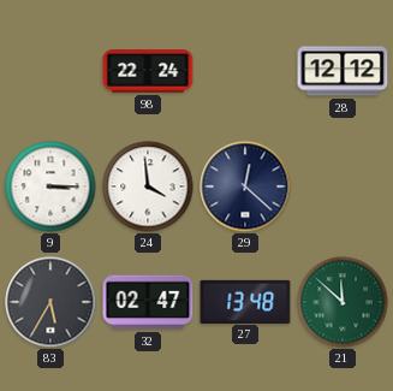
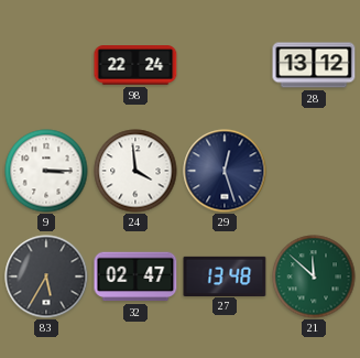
28: 12:12 -> 13:12 (314, 65)
29: 12:22 -> 12:27 (225, 171)
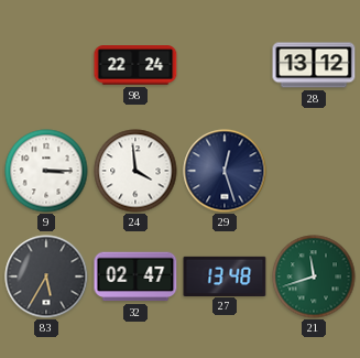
21: 11:52 -> 11:42 (314, 276)
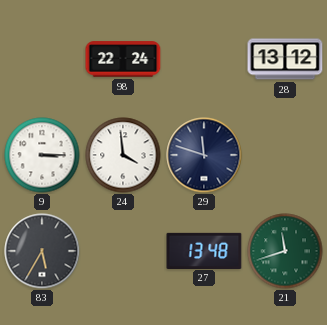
29: 12:27 -> 11:48 (204, 155)
32: 02:47 -> none (135, 276)
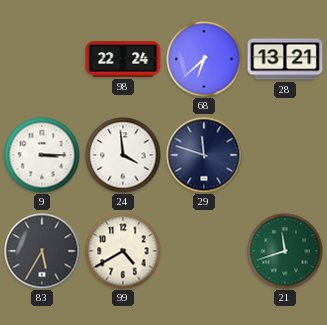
68: none -> 6:38 (204, 59)
28: 13:12 -> 13:21 (285, 59)
99: none -> 4:40 (123, 251)
27: 13:48 -> none (204, 250)
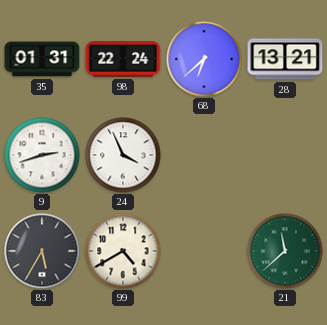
35: none -> 01:31 (42, 59)
9: 3:15 -> 2:42 (42, 155)
24: 3:59 -> 3:56 (123, 155)
29: 11:48 -> none (204, 155)
21: 11:42 -> 11:38 (285, 251)
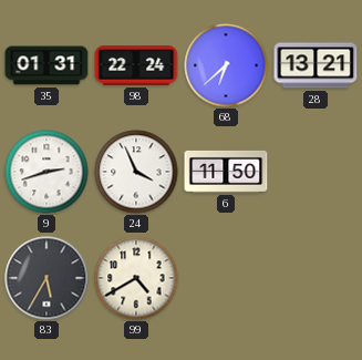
6: none -> 11:50 (226, 172)
21: 11:38 -> none (285, 251)
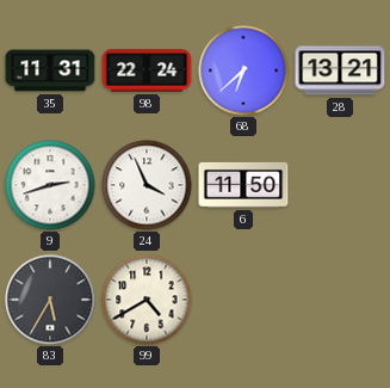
35: 01:31 -> 11:31 (50, 70)
